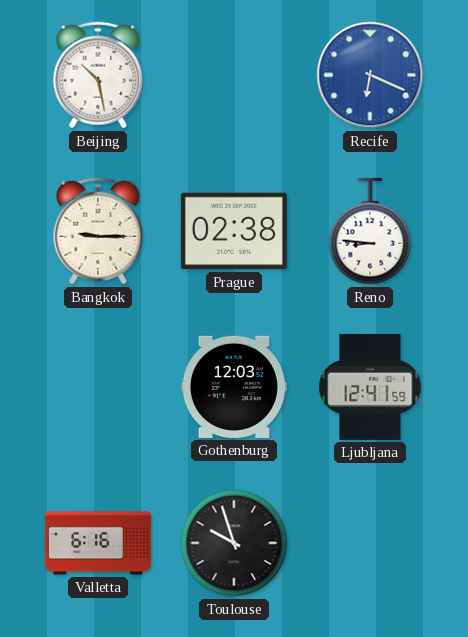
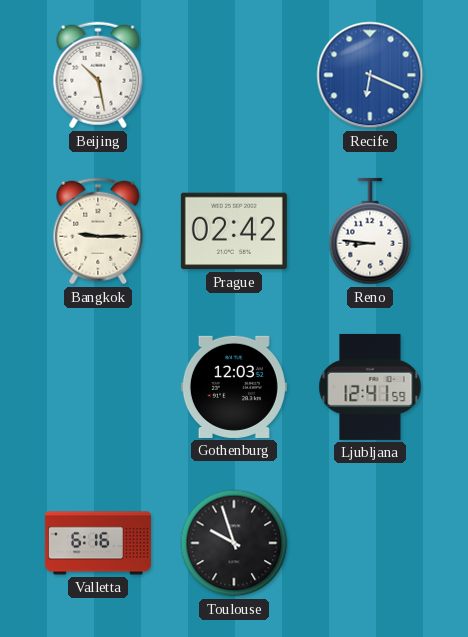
Prague: 02:38 -> 02:42 (234, 231)
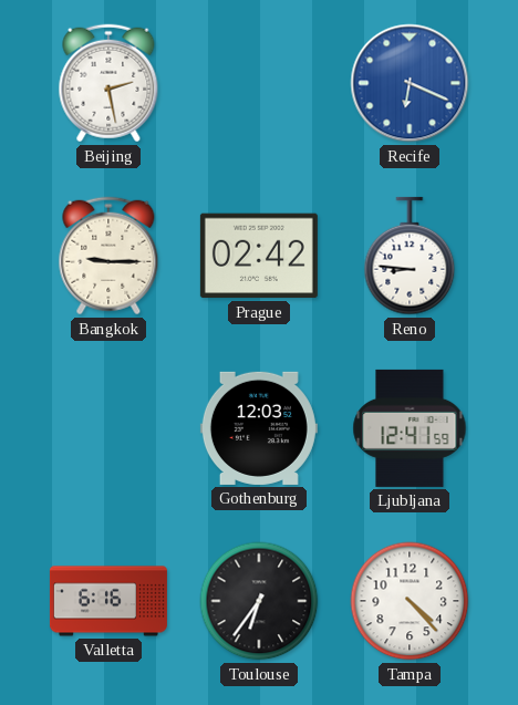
Beijing: 10:28 -> 2:28 (108, 83)
Toulouse: 9:57 -> 6:36 (259, 601)
Tampa: none -> 4:23 (410, 601)
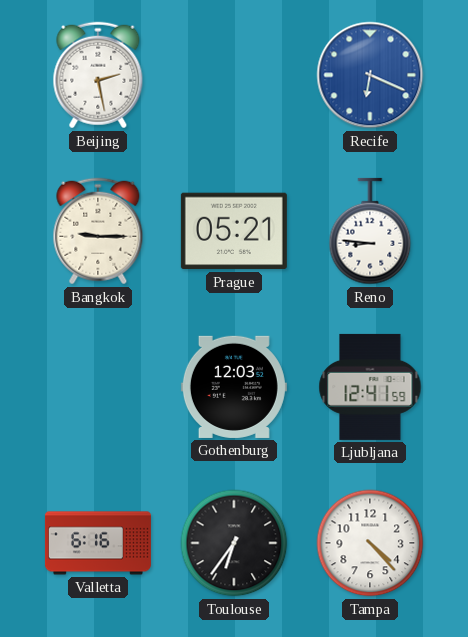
Prague: 02:42 -> 05:21 (234, 231)
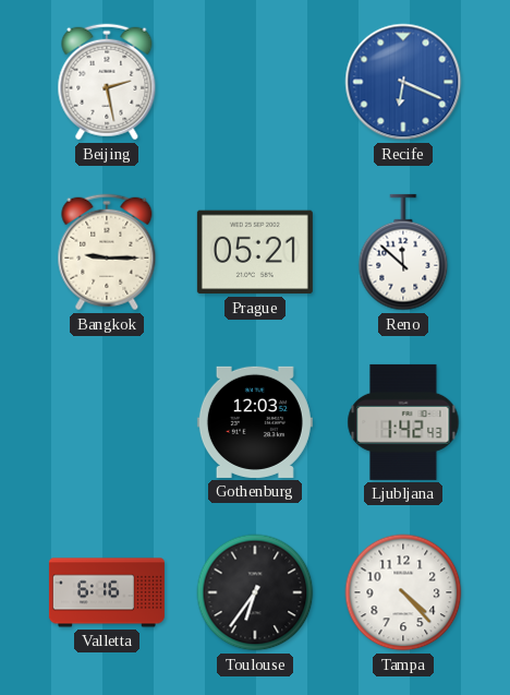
Reno: 8:46 -> 11:52 (403, 252)
Ljubljana: 12:41 -> 1:42 (403, 422)
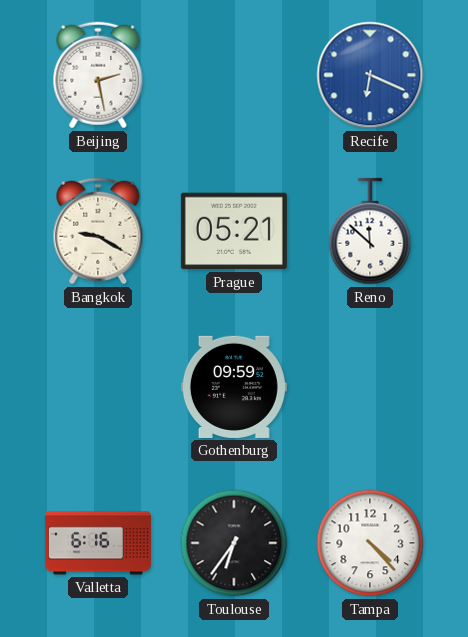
Bangkok: 9:15 -> 9:20 (98, 231)
Gothenburg: 12:03 -> 09:59 (234, 387)
Ljubljana: 1:42 -> none (403, 422)
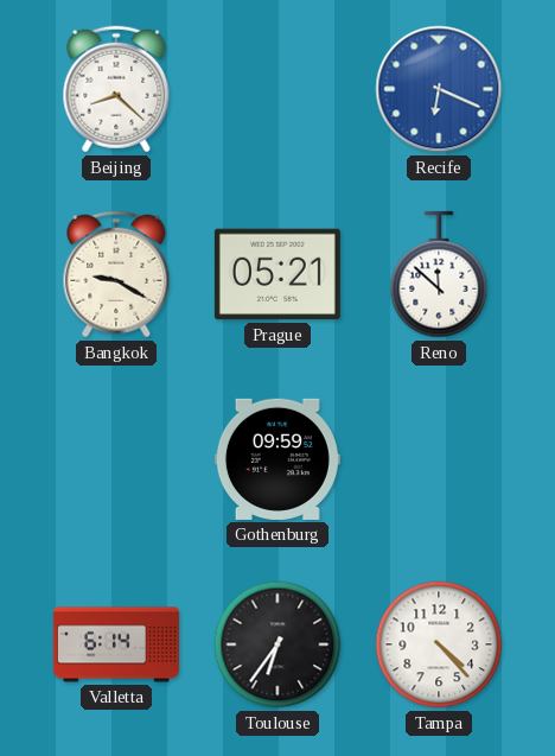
Beijing: 2:28 -> 8:22 (116, 89)
Valletta: 6:16 -> 6:14 (116, 644)
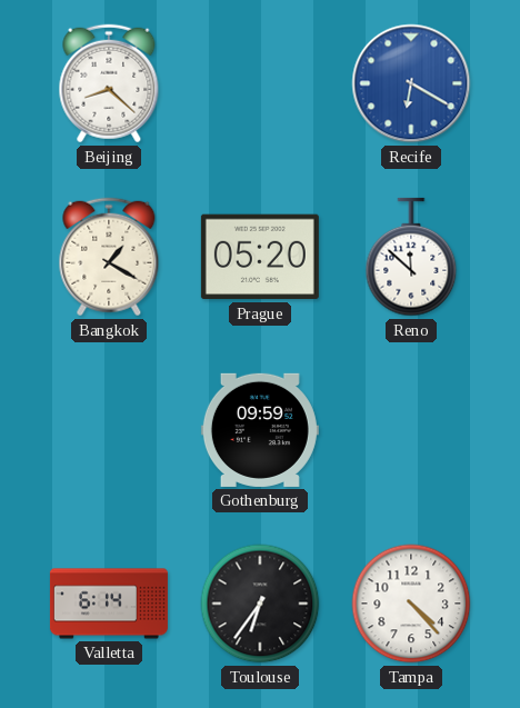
Recife: 6:19 -> 6:20 (411, 83)
Bangkok: 9:20 -> 1:20 (109, 257)
Prague: 05:21 -> 05:20 (260, 257)
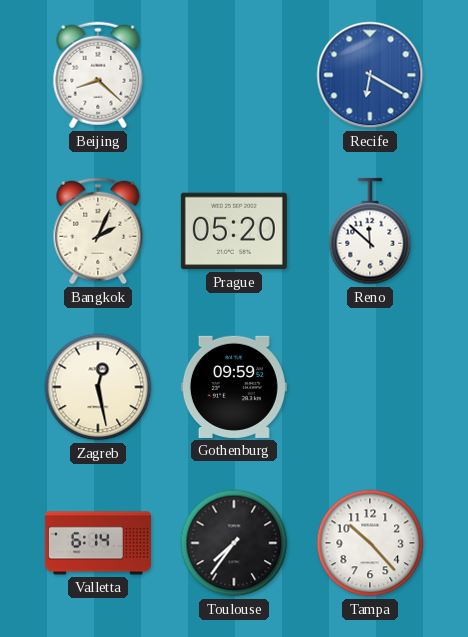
Bangkok: 1:20 -> 2:04 (98, 231)
Zagreb: none -> 12:28 (98, 387)
Toulouse: 6:36 -> 7:36 (234, 543)
Tampa: 4:23 -> 10:23 (370, 543)
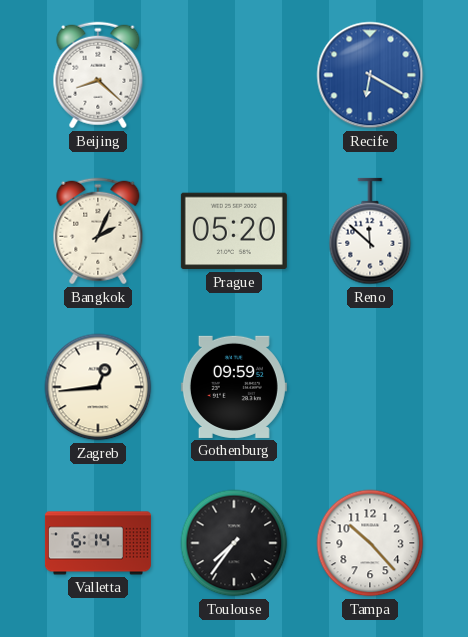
Zagreb: 12:28 -> 12:44 (98, 387)
